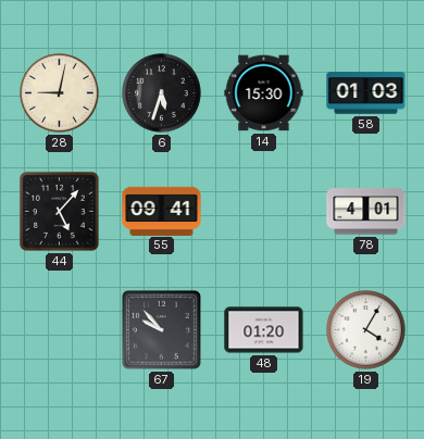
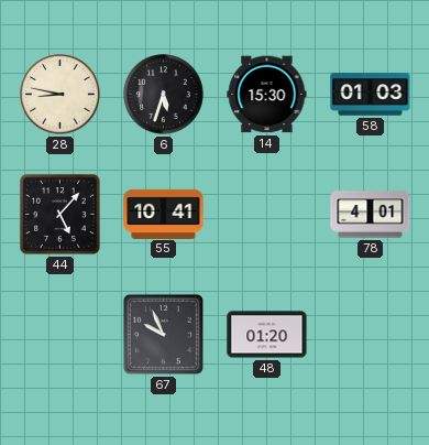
28: 9:02 -> 8:47 (61, 95)
55: 09:41 -> 10:41 (164, 214)
67: 9:53 -> 9:56 (163, 334)
19: 4:05 -> none (366, 330)
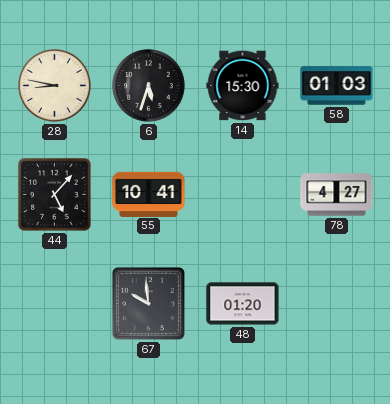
78: 4:01 -> 4:27 (337, 195)
67: 9:56 -> 9:59 (148, 303)
